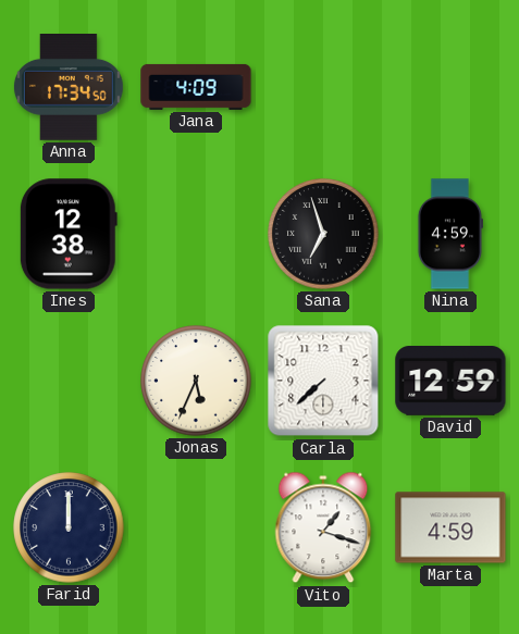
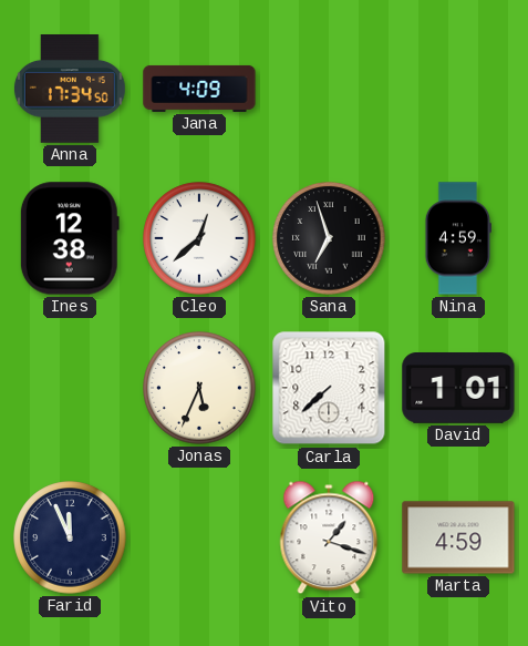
Cleo: none -> 12:38 (199, 238)
David: 12:59 -> 1:01 (458, 389)
Farid: 12:00 -> 11:56 (70, 537)
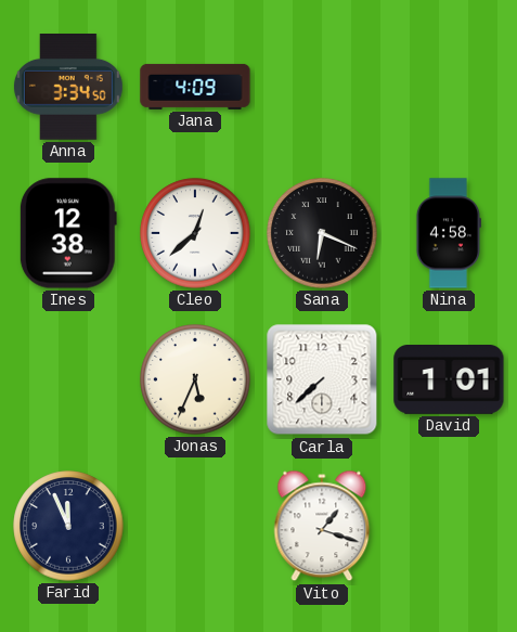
Anna: 17:34 -> 3:34 (68, 88)
Sana: 6:57 -> 6:19 (322, 233)
Nina: 4:59 -> 4:58 (449, 233)
Marta: 4:59 -> none (458, 537)
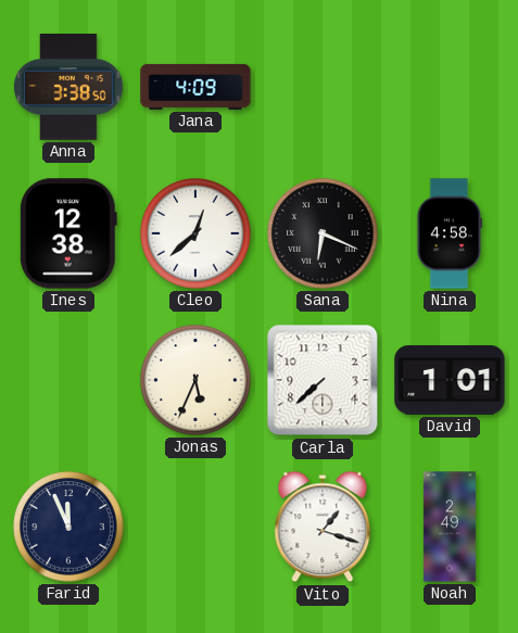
Anna: 3:34 -> 3:38 (68, 88)
Noah: none -> 2:49 (450, 527)
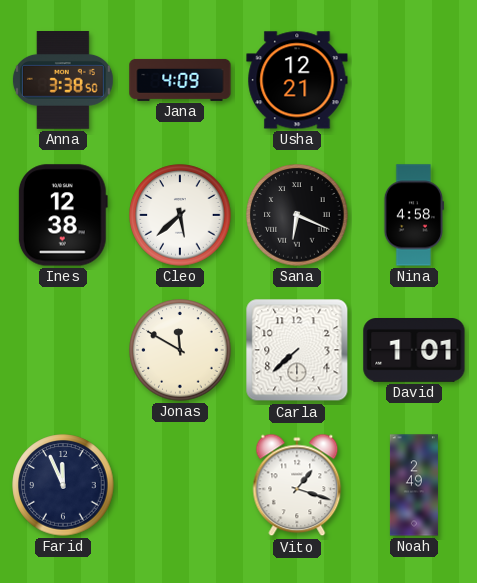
Usha: none -> 12:21 (297, 80)
Cleo: 12:38 -> 5:38 (180, 215)
Jonas: 5:34 -> 11:50 (180, 350)
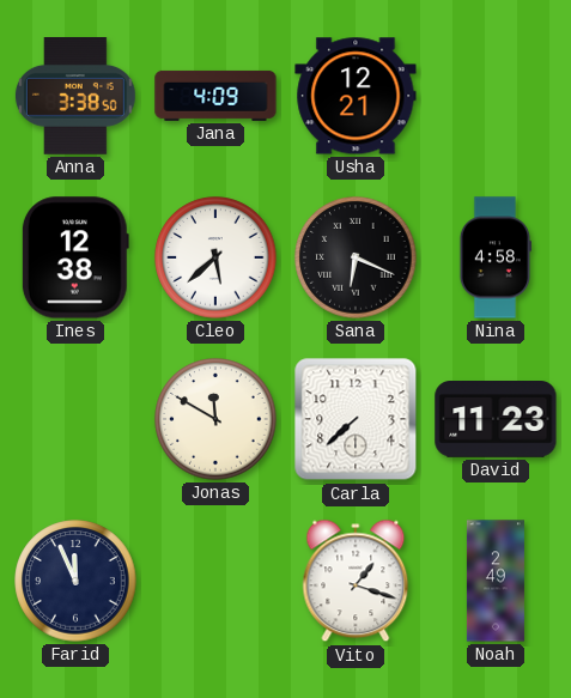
David: 1:01 -> 11:23 (496, 420)
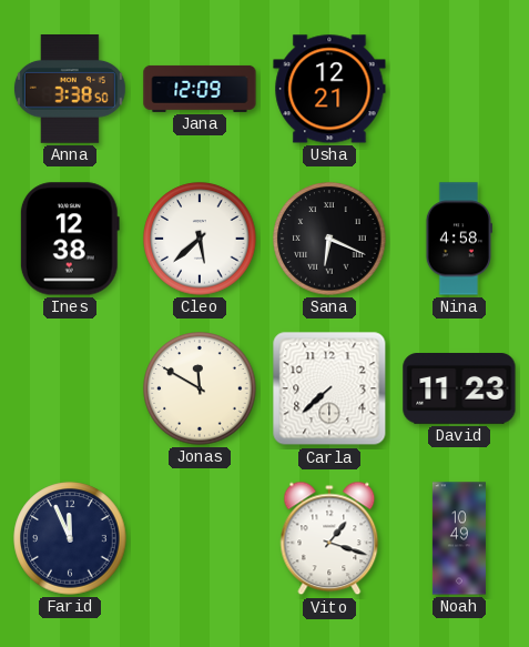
Jana: 4:09 -> 12:09 (200, 89)
Noah: 2:49 -> 10:49 (459, 538)
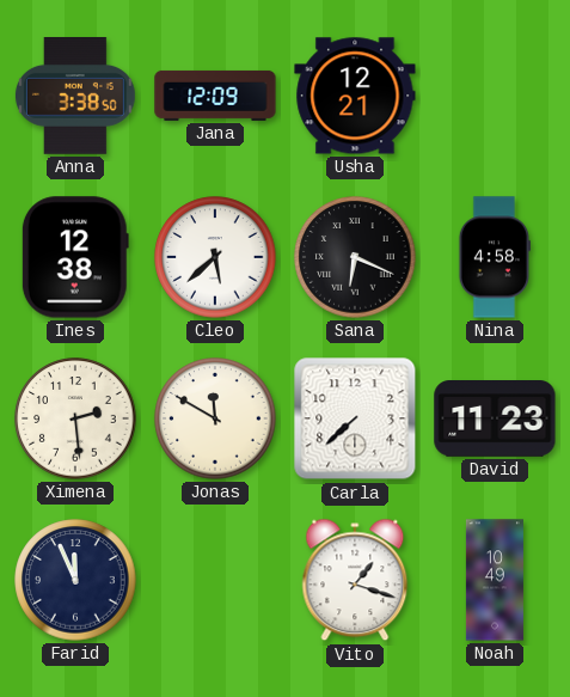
Ximena: none -> 2:29 (75, 418)
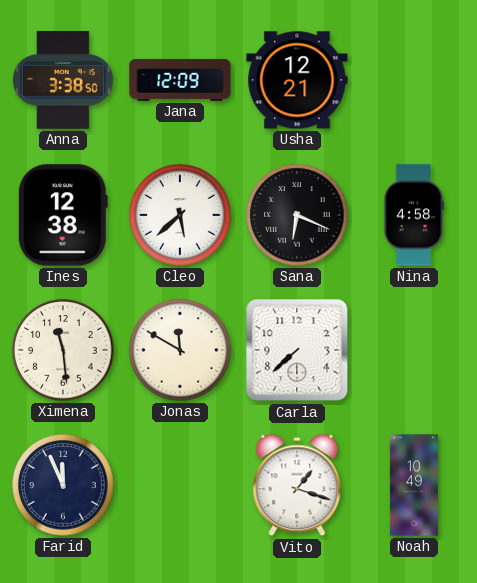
Ximena: 2:29 -> 11:29 (63, 350)
David: 11:23 -> none (495, 420)
